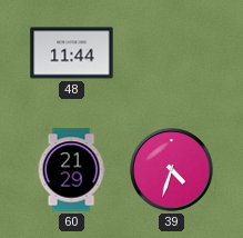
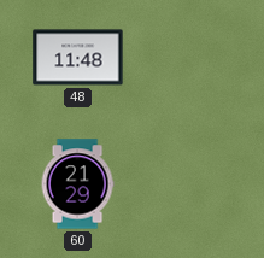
48: 11:44 -> 11:48 (78, 58)
39: 4:33 -> none (172, 170)
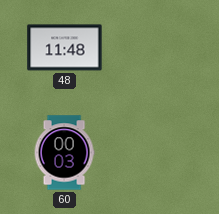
60: 21:29 -> 00:03 (64, 153)
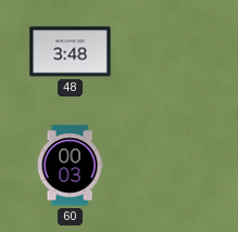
48: 11:48 -> 3:48 (71, 52)
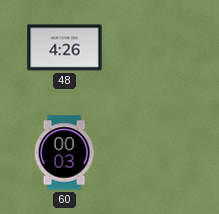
48: 3:48 -> 4:26 (65, 48)
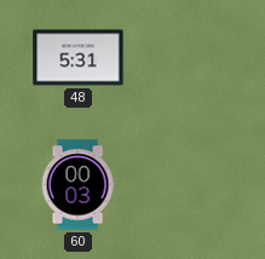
48: 4:26 -> 5:31 (79, 58)
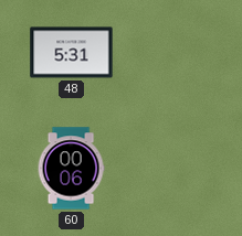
60: 00:03 -> 00:06 (71, 169)
